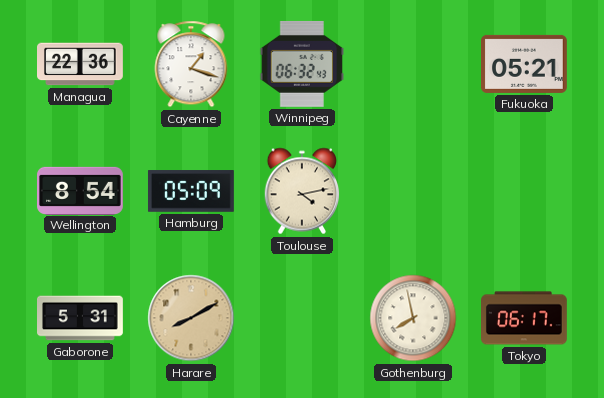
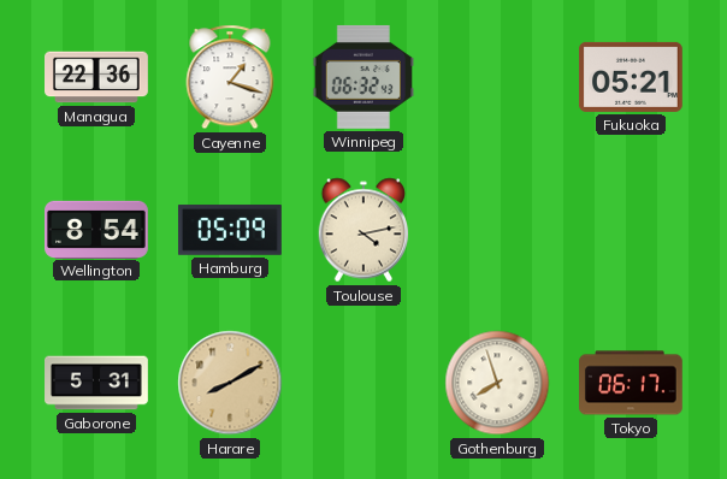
Gothenburg: 7:58 -> 7:57 (497, 383)
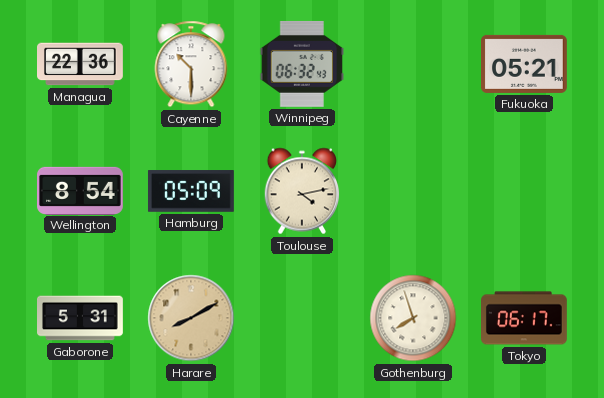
Cayenne: 1:18 -> 10:30 (191, 64)
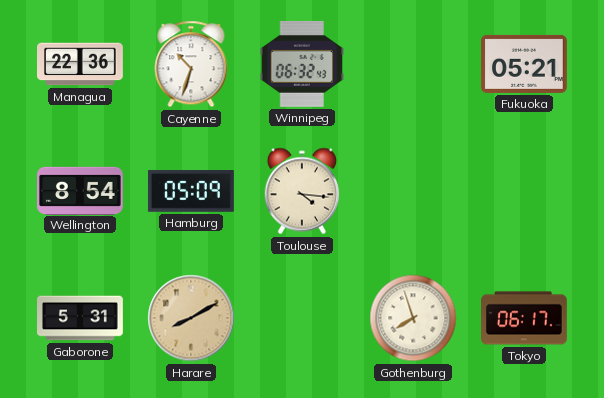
Cayenne: 10:30 -> 10:33 (191, 64)
Toulouse: 4:13 -> 4:16 (302, 191)
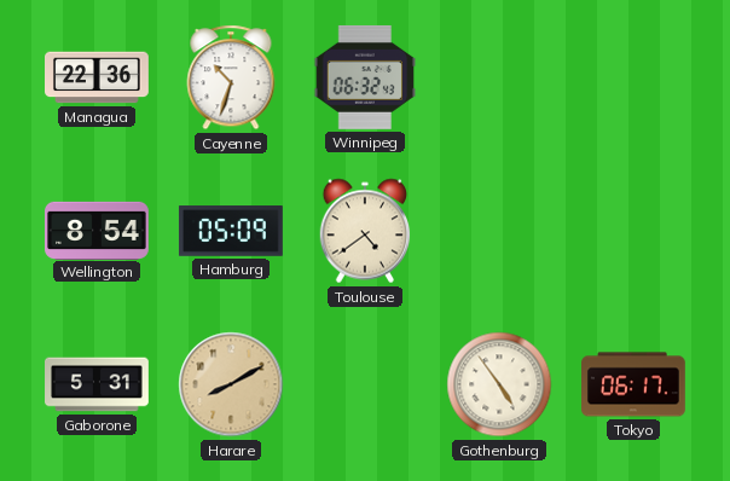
Fukuoka: 05:21 -> none (525, 64)
Toulouse: 4:16 -> 4:39 (365, 231)
Gothenburg: 7:57 -> 4:54 (499, 384)
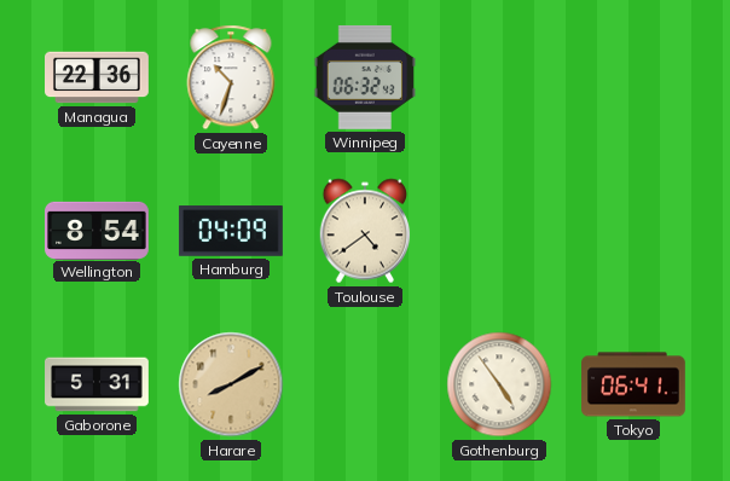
Hamburg: 05:09 -> 04:09 (231, 231)
Tokyo: 06:17 -> 06:41 (635, 384)
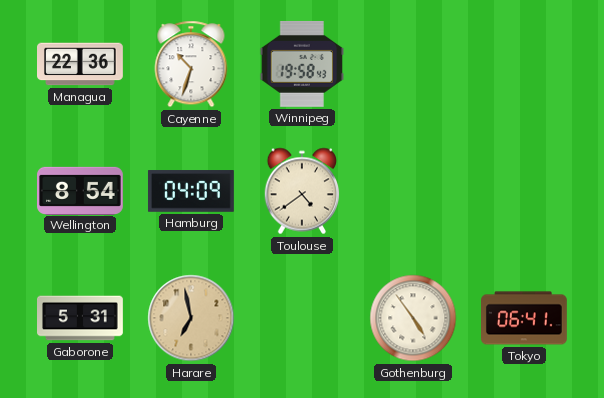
Winnipeg: 06:32 -> 19:58 (301, 64)
Harare: 8:10 -> 6:58 (191, 318)
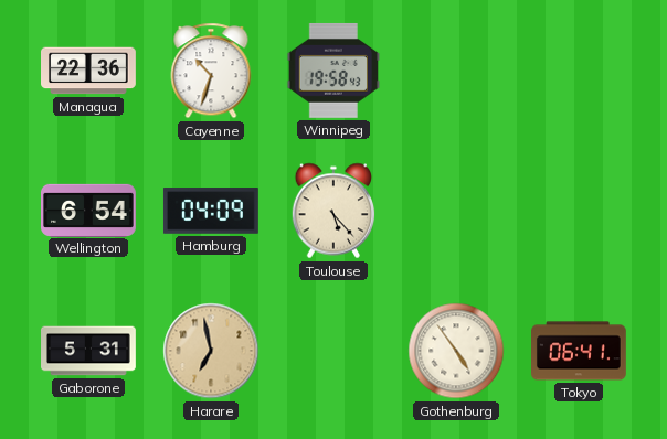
Wellington: 8:54 -> 6:54 (89, 210)
Toulouse: 4:39 -> 5:23 (333, 211)
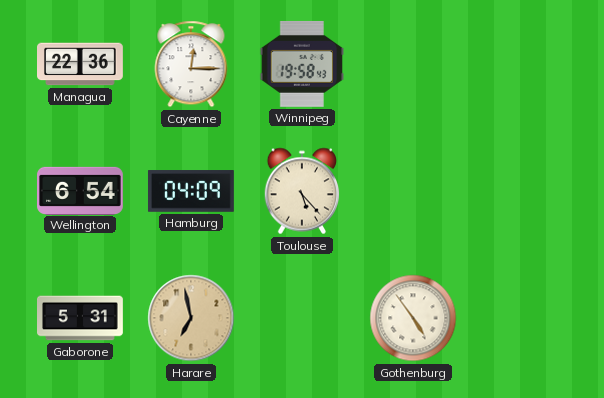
Cayenne: 10:33 -> 12:15 (191, 64)
Tokyo: 06:41 -> none (580, 351)
